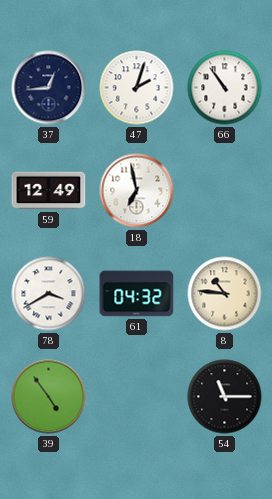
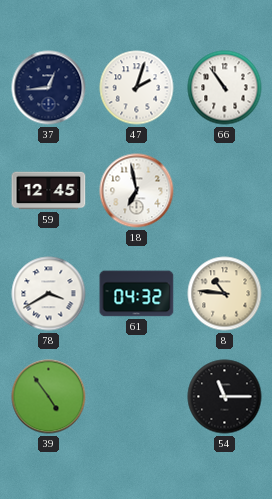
59: 12:49 -> 12:45 (49, 191)
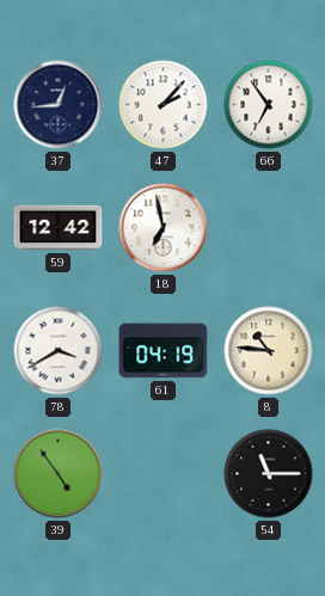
47: 2:03 -> 2:07 (164, 105)
66: 10:54 -> 6:54 (269, 105)
59: 12:45 -> 12:42 (59, 228)
61: 04:32 -> 04:19 (164, 351)
